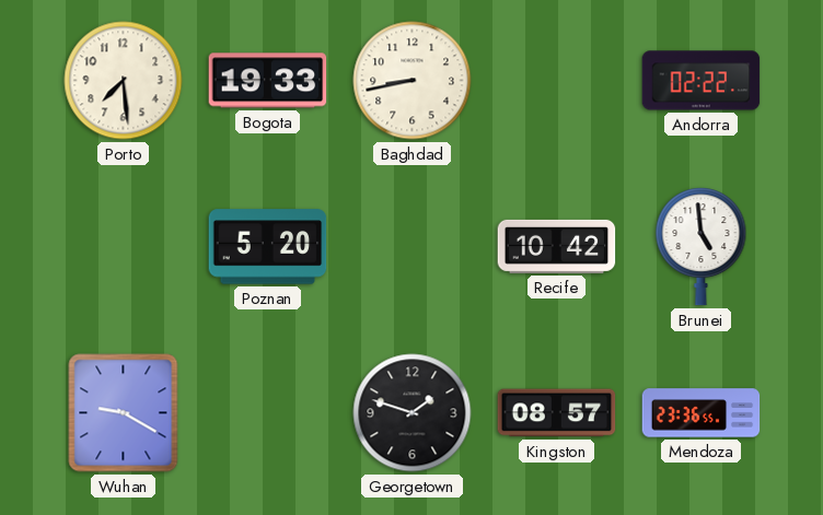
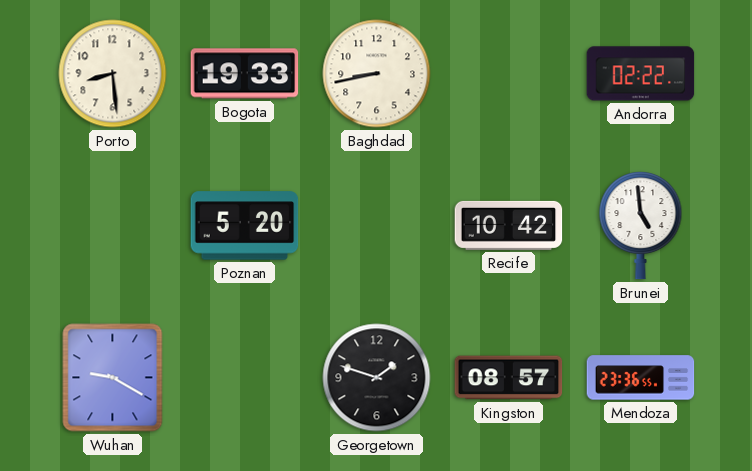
Porto: 7:29 -> 8:29 (113, 74)
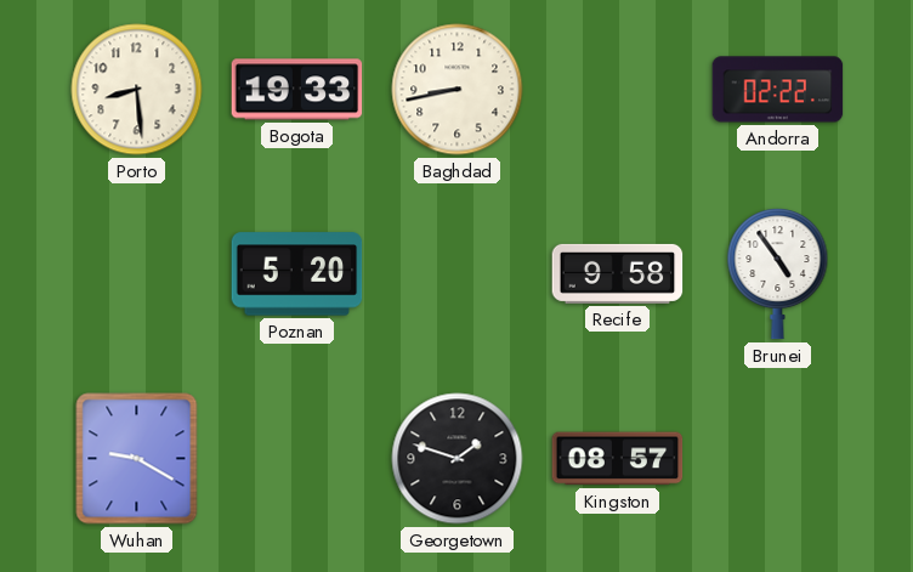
Recife: 10:42 -> 9:58 (618, 273)
Brunei: 4:59 -> 4:54 (778, 274)
Mendoza: 23:36 -> none (641, 378)
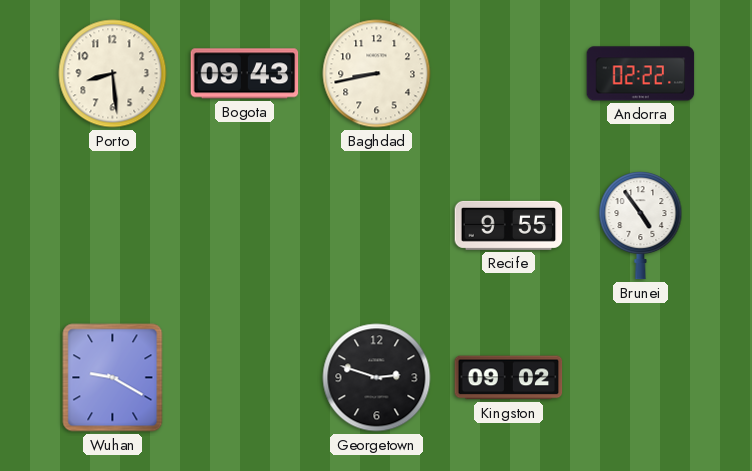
Bogota: 19:33 -> 09:43 (245, 74)
Poznan: 5:20 -> none (297, 274)
Recife: 9:58 -> 9:55 (509, 225)
Georgetown: 1:48 -> 2:48 (377, 378)
Kingston: 08:57 -> 09:02 (509, 378)
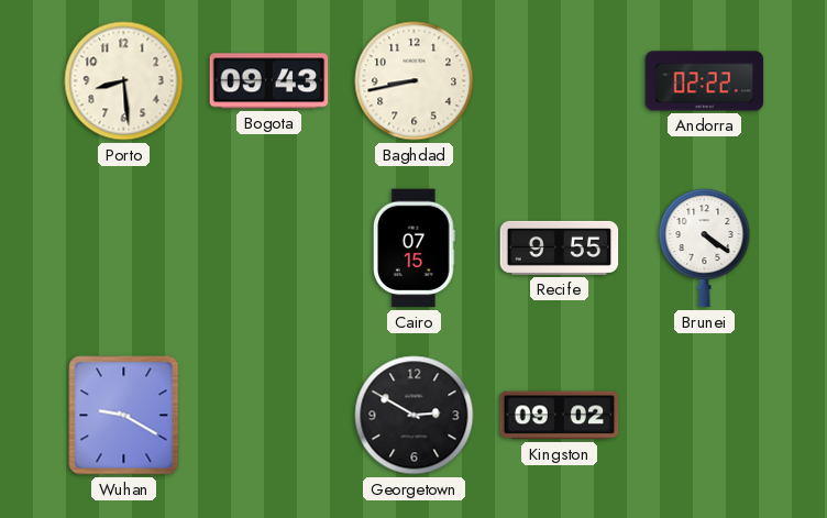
Cairo: none -> 07:15 (415, 249)
Brunei: 4:54 -> 4:21 (705, 249)
Georgetown: 2:48 -> 2:50 (415, 416)
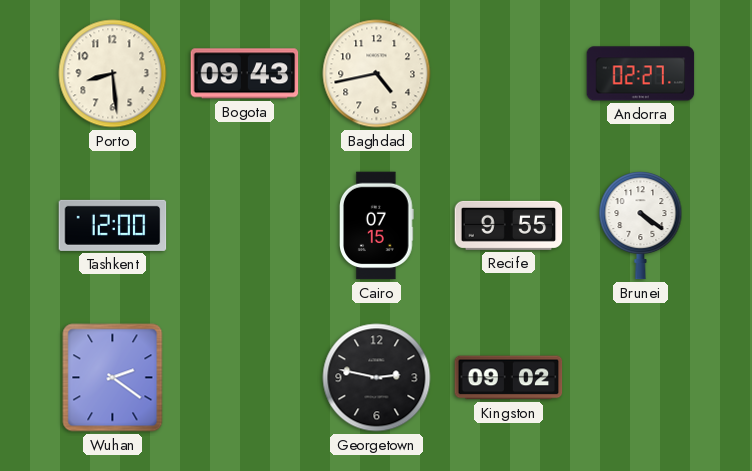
Baghdad: 8:43 -> 4:43 (377, 74)
Andorra: 02:22 -> 02:27 (641, 74)
Tashkent: none -> 12:00 (113, 225)
Wuhan: 9:20 -> 2:21 (113, 378)
Georgetown: 2:50 -> 2:47 (377, 378)
